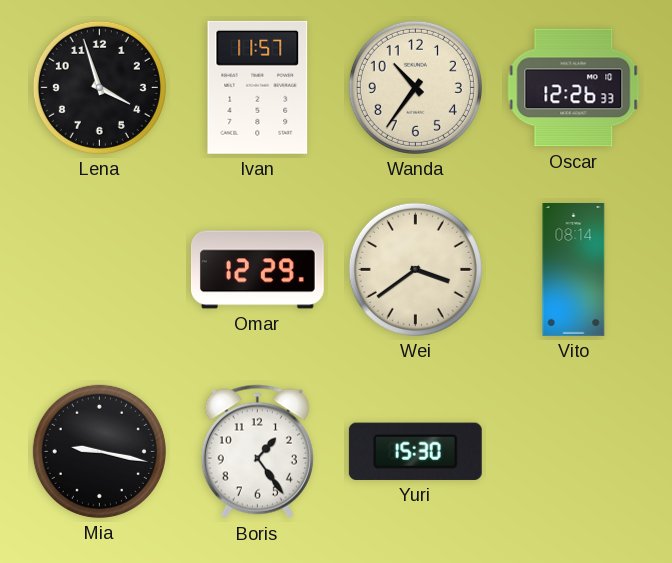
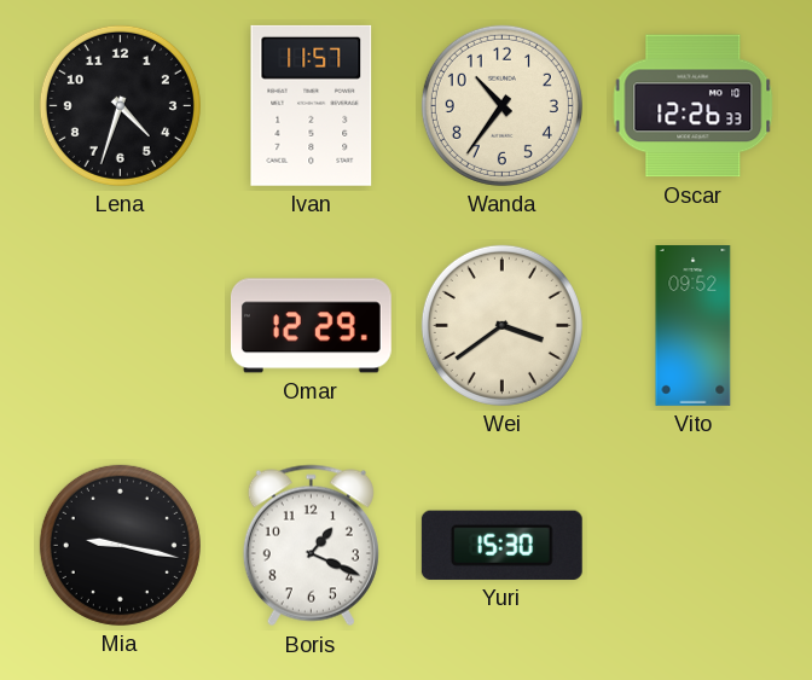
Lena: 3:57 -> 4:33 (120, 105)
Vito: 08:14 -> 09:52 (694, 326)
Boris: 1:24 -> 1:19 (311, 546)
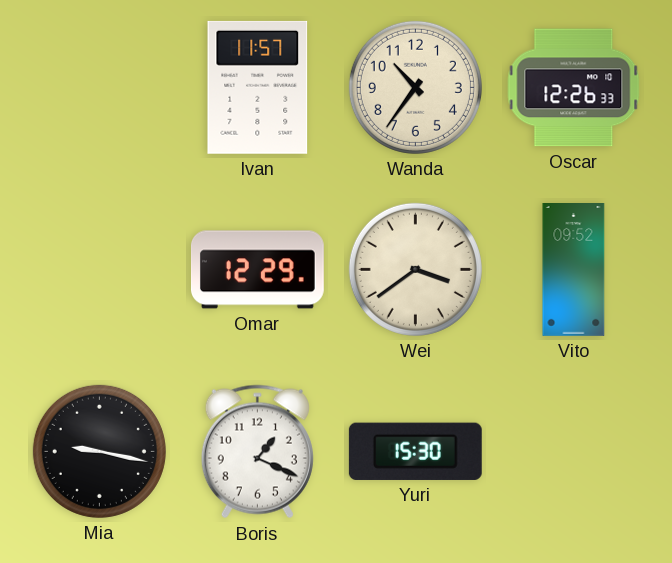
Lena: 4:33 -> none (120, 105)
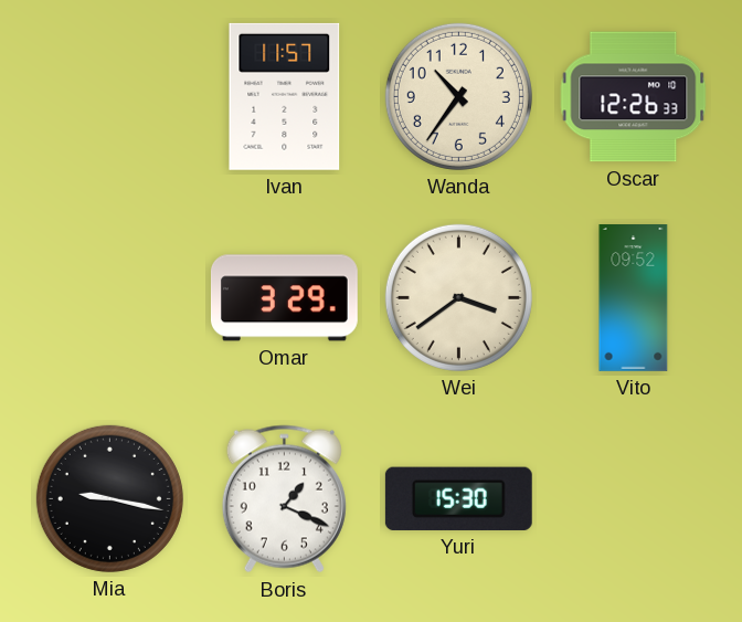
Omar: 12:29 -> 3:29 (284, 298)
